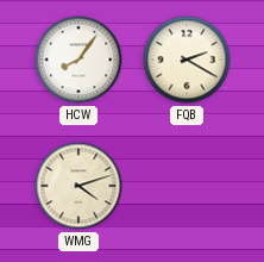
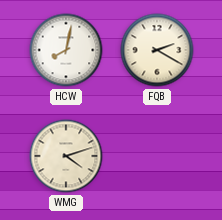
HCW: 8:06 -> 8:02 (66, 50)
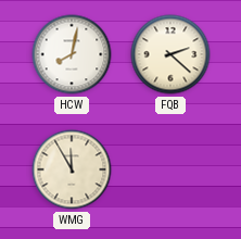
FQB: 2:20 -> 2:22 (170, 54)
WMG: 4:12 -> 11:55 (72, 169)
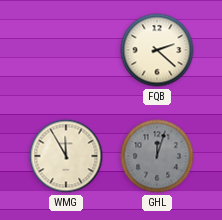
HCW: 8:02 -> none (72, 54)
GHL: none -> 12:03 (157, 156)
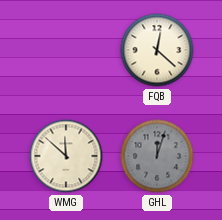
FQB: 2:22 -> 12:22 (157, 50)
WMG: 11:55 -> 11:52 (66, 156)
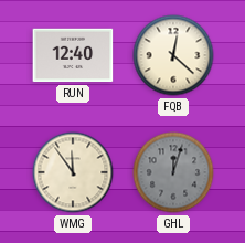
RUN: none -> 12:40 (73, 55)
WMG: 11:52 -> 11:54 (73, 172)
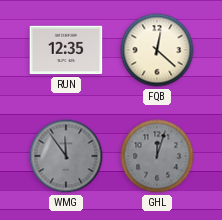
RUN: 12:40 -> 12:35 (66, 50)
WMG dial: cream -> grey (66, 156)
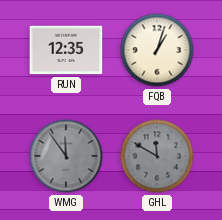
FQB: 12:22 -> 1:03 (157, 50)
GHL: 12:03 -> 11:50 (157, 156)
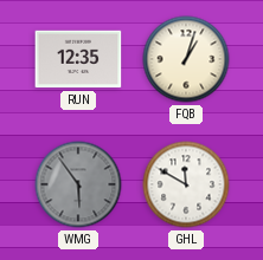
WMG: 11:54 -> 5:54 (78, 184)
GHL dial: grey -> white (186, 184)
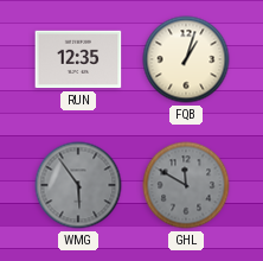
GHL dial: white -> grey (186, 185)
